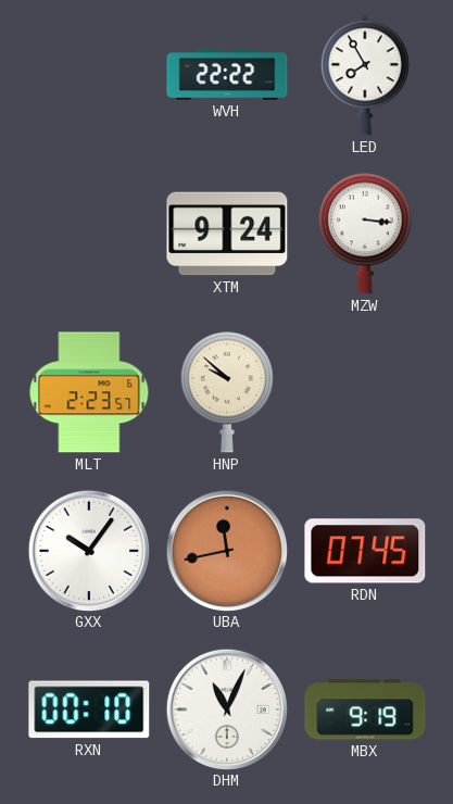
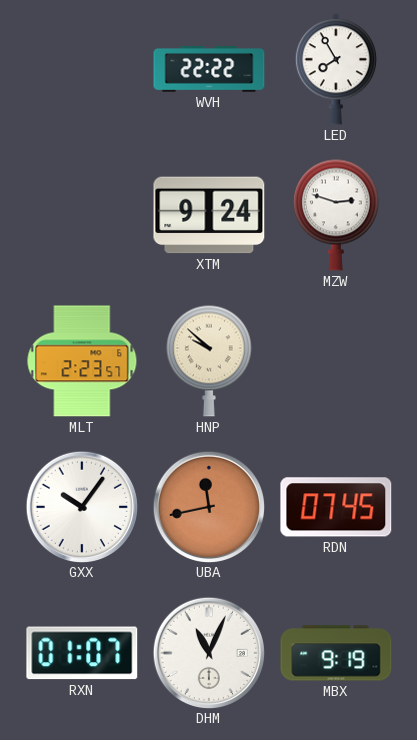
MZW: 3:16 -> 2:48 (336, 215)
RXN: 00:10 -> 01:07 (82, 653)
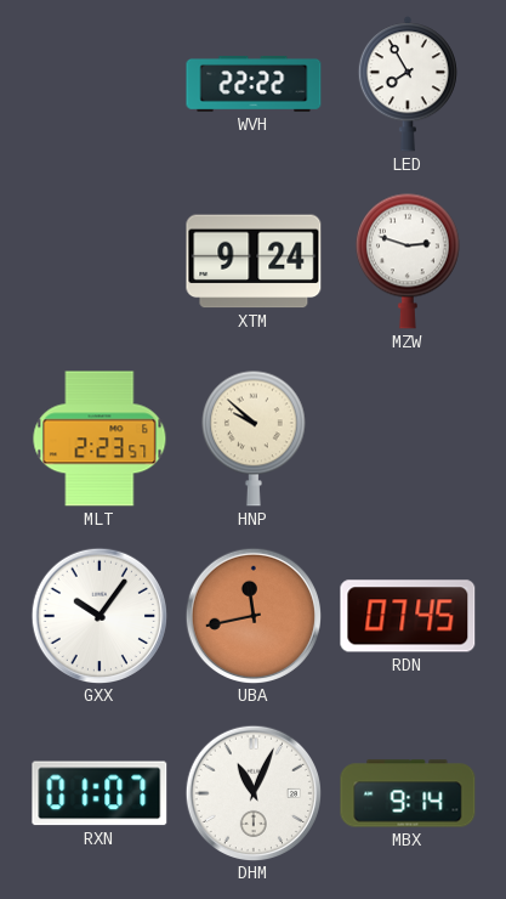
MBX: 9:19 -> 9:14 (408, 793)
